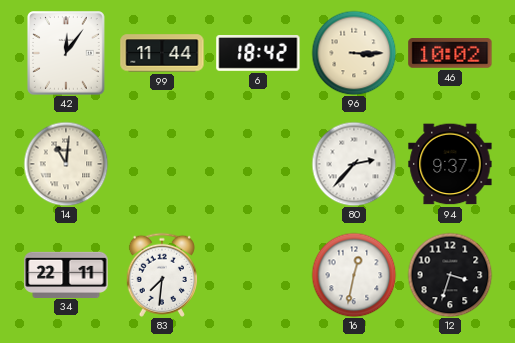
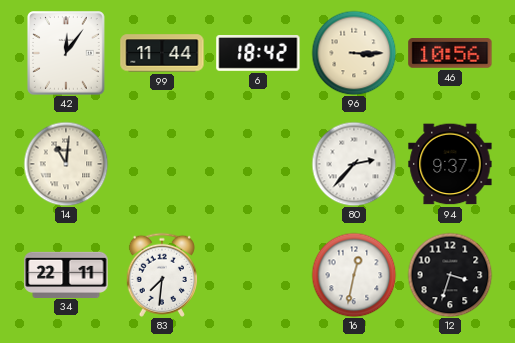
46: 10:02 -> 10:56 (450, 53)
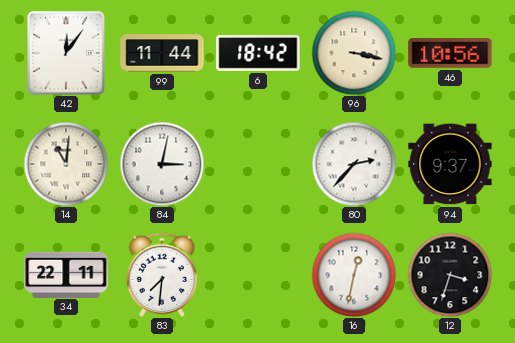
96: 3:15 -> 3:17 (354, 53)
84: none -> 3:02 (162, 164)
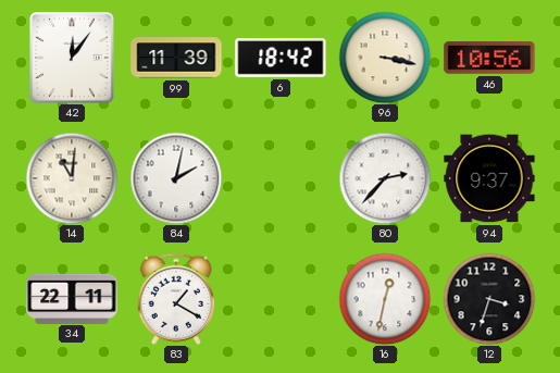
99: 11:44 -> 11:39 (176, 58)
84: 3:02 -> 2:02 (176, 178)
83: 7:31 -> 1:20 (176, 299)
